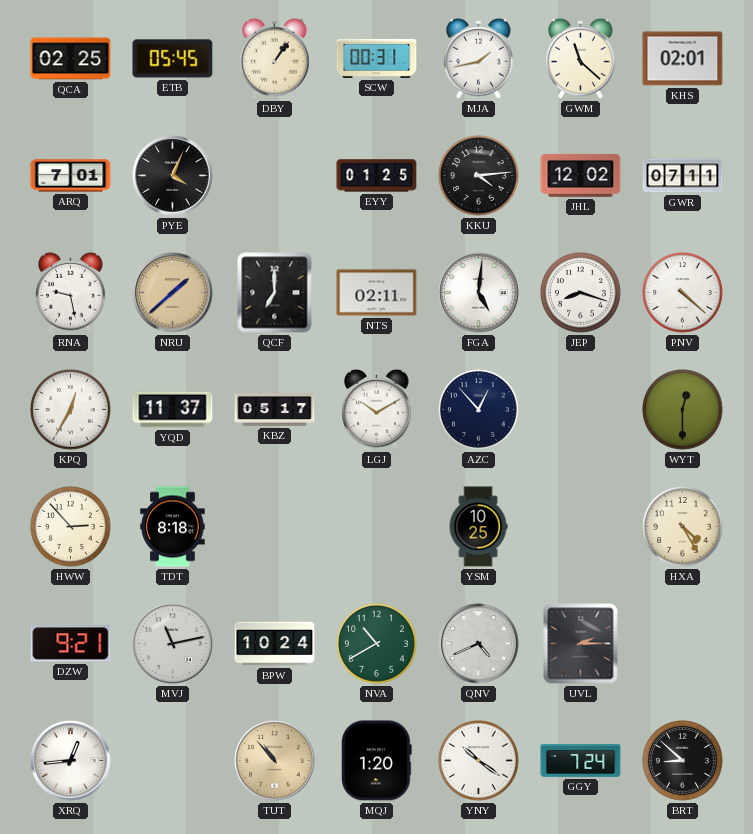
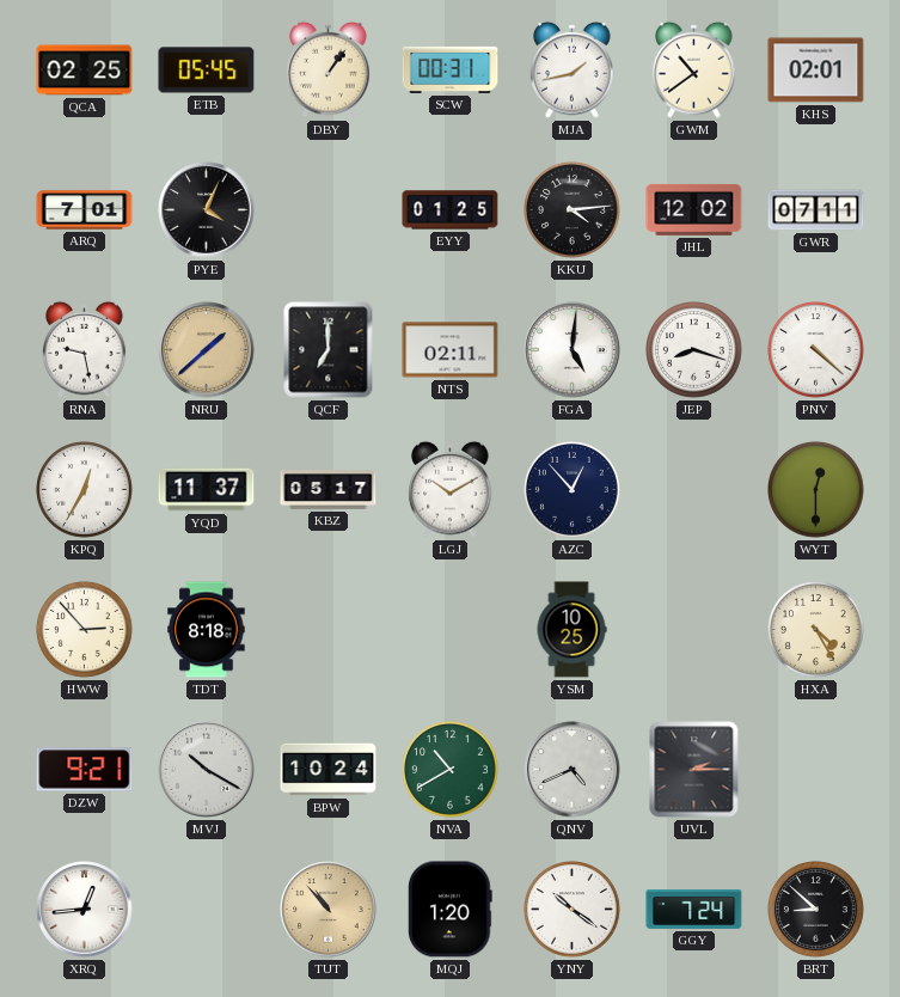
GWM: 11:22 -> 10:39 (694, 69)
MVJ: 11:13 -> 10:20 (207, 770)
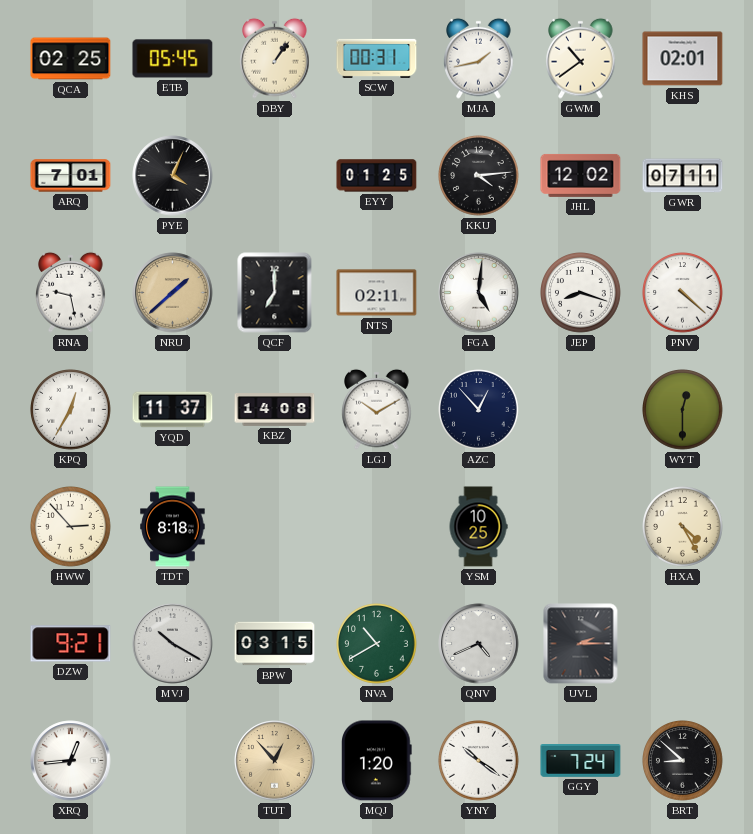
KBZ: 05:17 -> 14:08 (275, 410)
BPW: 10:24 -> 03:15 (275, 644)
TUT: 10:53 -> 12:53 (275, 761)
